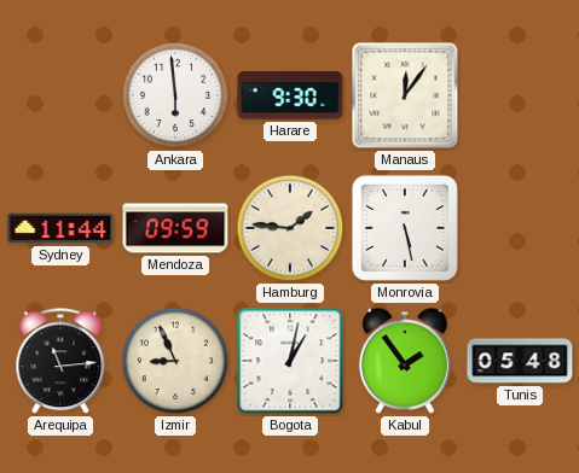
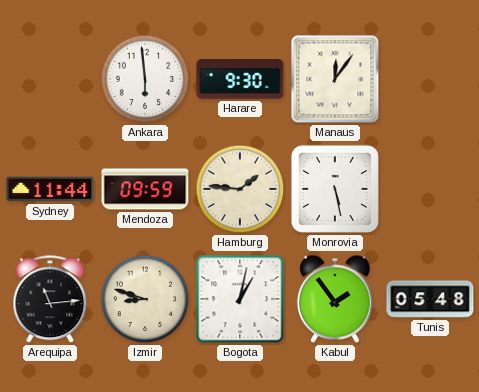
Izmir: 8:56 -> 8:48 (145, 299)
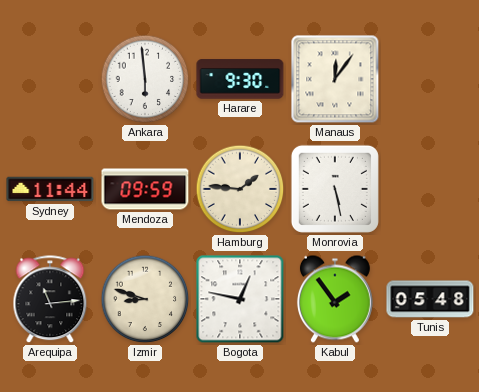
Bogota: 1:02 -> 12:47 (240, 299)
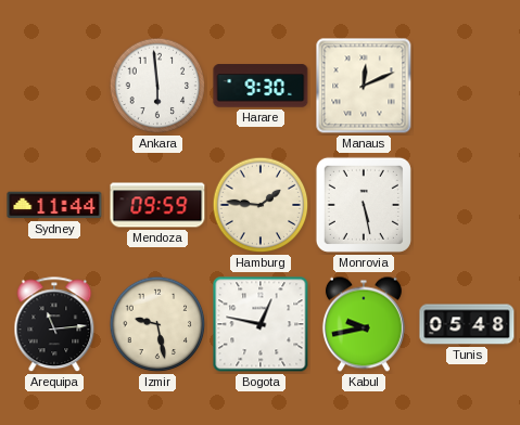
Manaus: 12:06 -> 12:11 (364, 86)
Izmir: 8:48 -> 9:28 (157, 324)
Kabul: 1:54 -> 9:43 (364, 324)
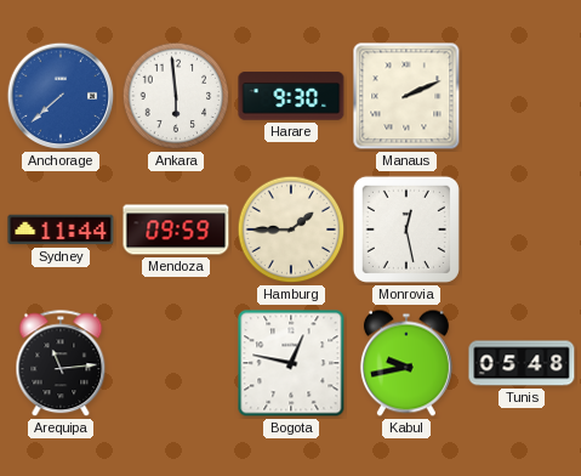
Anchorage: none -> 7:38 (61, 96)
Manaus: 12:11 -> 2:11 (406, 96)
Hamburg: 1:46 -> 1:45 (291, 229)
Monrovia: 5:28 -> 12:28 (406, 229)
Izmir: 9:28 -> none (157, 324)
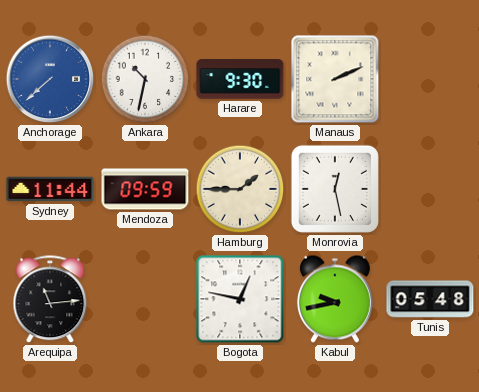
Ankara: 5:59 -> 10:32 (145, 79)
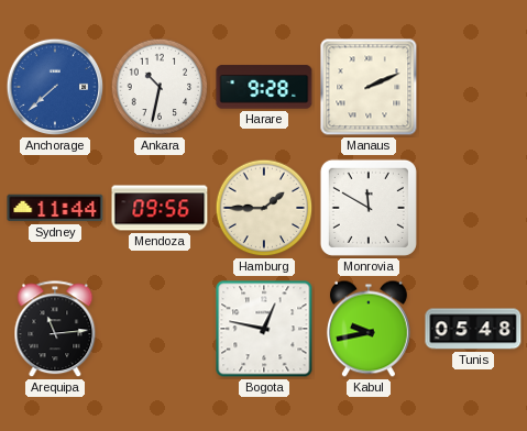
Harare: 9:30 -> 9:28 (264, 87)
Mendoza: 09:59 -> 09:56 (160, 208)
Monrovia: 12:28 -> 11:50 (369, 208)
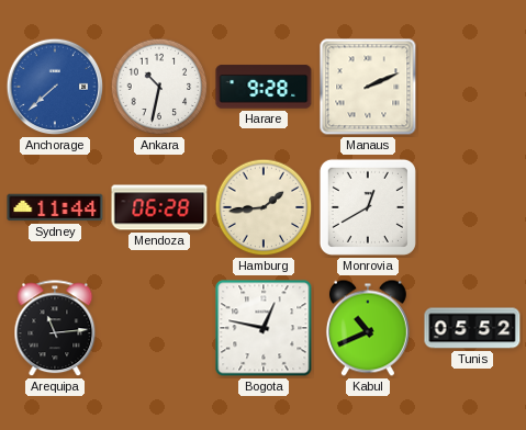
Mendoza: 09:56 -> 06:28 (159, 207)
Hamburg: 1:45 -> 1:44 (264, 207)
Monrovia: 11:50 -> 12:40 (368, 207)
Kabul: 9:43 -> 10:41 (368, 328)
Tunis: 05:48 -> 05:52 (472, 328)
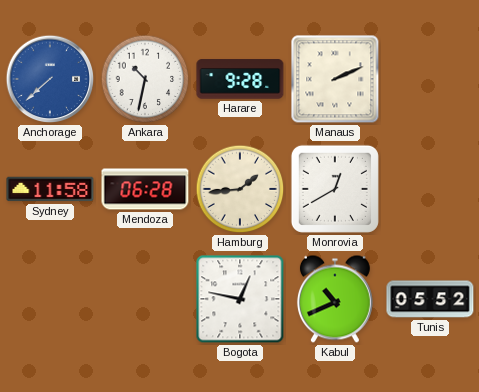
Sydney: 11:44 -> 11:58 (50, 189)
Arequipa: 11:14 -> none (55, 329)
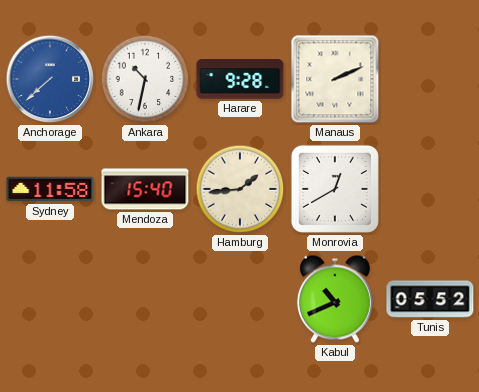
Mendoza: 06:28 -> 15:40 (145, 189)
Bogota: 12:47 -> none (240, 299)
